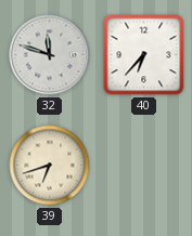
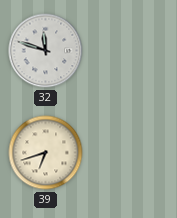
40: 6:37 -> none (144, 55)
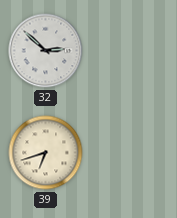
32: 11:48 -> 2:52 (46, 51)
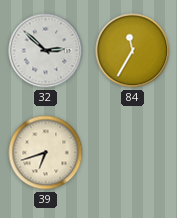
84: none -> 11:35 (133, 51)
